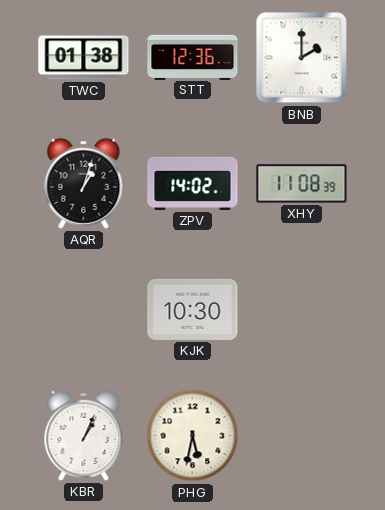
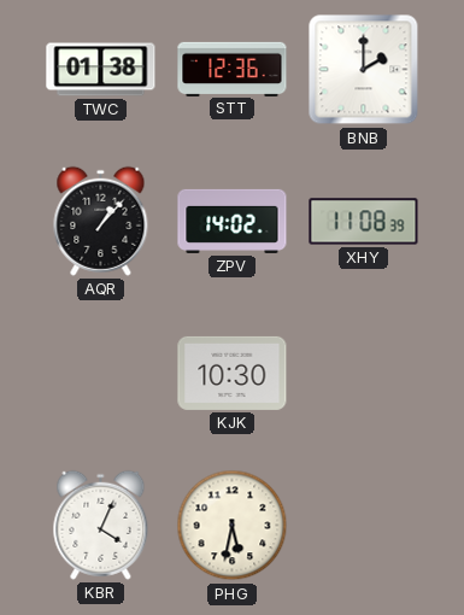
AQR: 1:03 -> 1:07 (101, 221)
KBR: 1:04 -> 4:04 (101, 525)
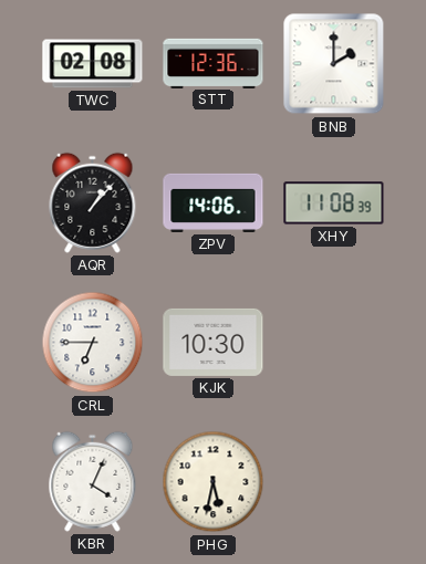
TWC: 01:38 -> 02:08 (93, 64)
ZPV: 14:02 -> 14:06 (214, 202)
CRL: none -> 6:45 (93, 343)
